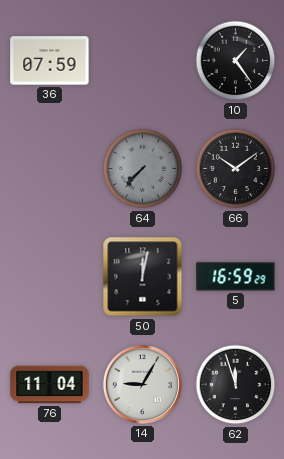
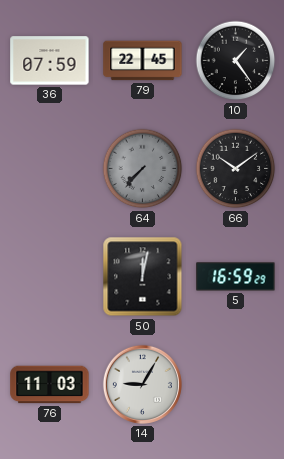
79: none -> 22:45 (143, 61)
76: 11:04 -> 11:03 (50, 385)
62: 11:57 -> none (236, 385)
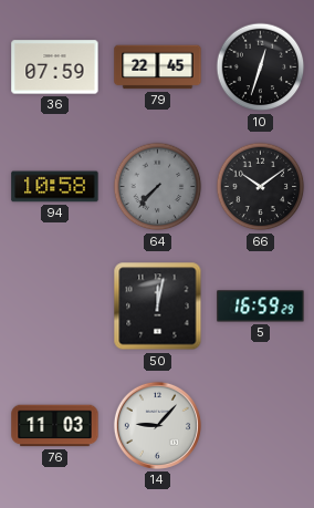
10: 1:24 -> 12:33 (261, 68)
94: none -> 10:58 (55, 187)
14: 9:05 -> 9:07 (157, 425)
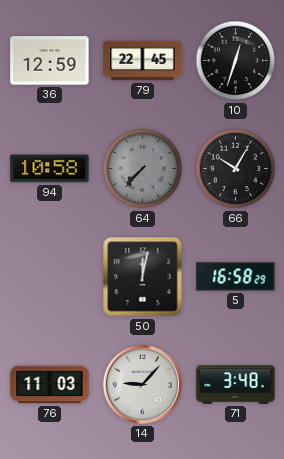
36: 07:59 -> 12:59 (50, 61)
66: 10:09 -> 10:05 (236, 169)
5: 16:59 -> 16:58 (236, 277)
71: none -> 3:48 (236, 385)
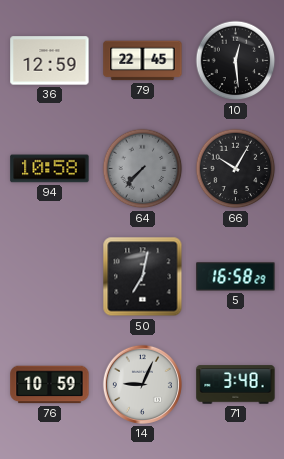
10: 12:33 -> 12:29 (236, 61)
50: 12:02 -> 7:02 (143, 277)
76: 11:03 -> 10:59 (50, 385)
14: 9:07 -> 9:04 (142, 384)
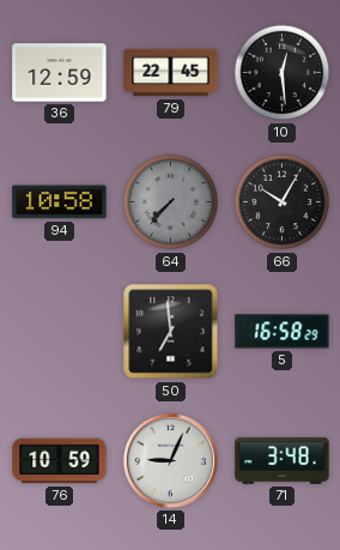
50: 7:02 -> 6:59 (171, 332)
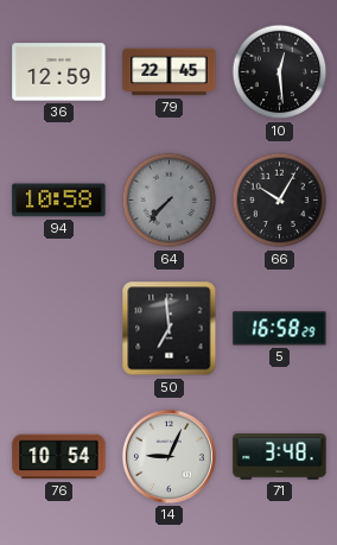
76: 10:59 -> 10:54 (59, 457)
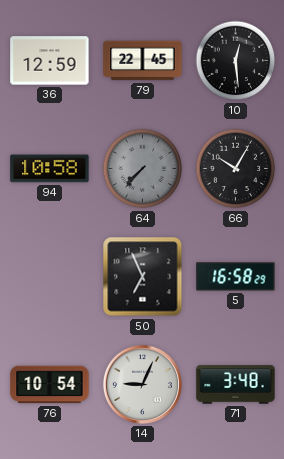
50: 6:59 -> 6:56 (143, 277)
